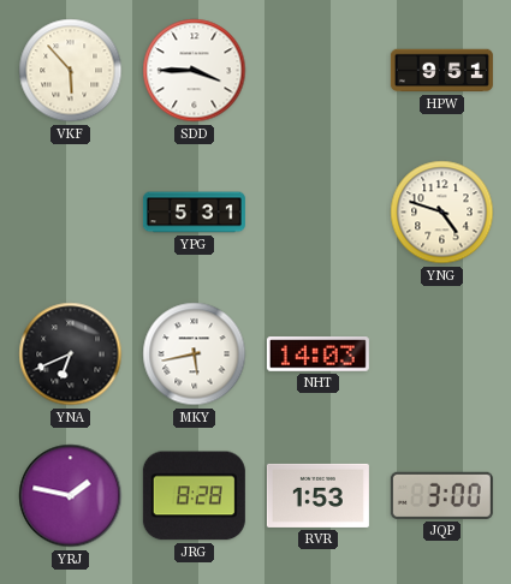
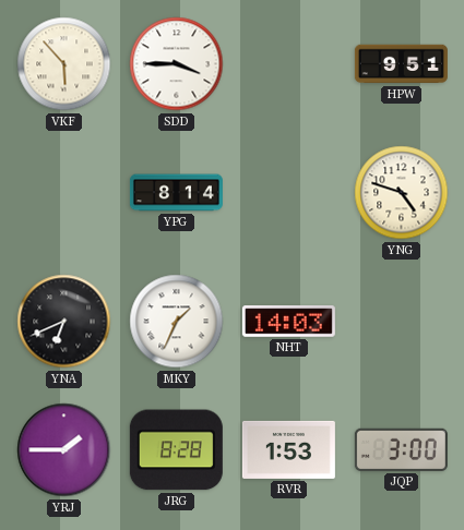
YPG: 5:31 -> 8:14 (176, 193)
MKY: 5:43 -> 1:34 (177, 322)
YRJ: 1:47 -> 1:45 (64, 450)
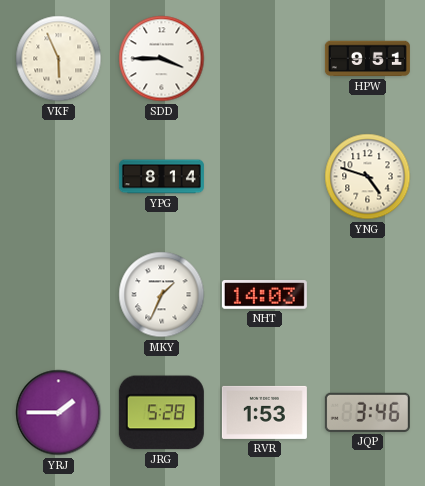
VKF: 5:53 -> 5:56 (59, 59)
YNA: 6:41 -> none (64, 322)
JRG: 8:28 -> 5:28 (161, 413)
JQP: 3:00 -> 3:46 (367, 412)
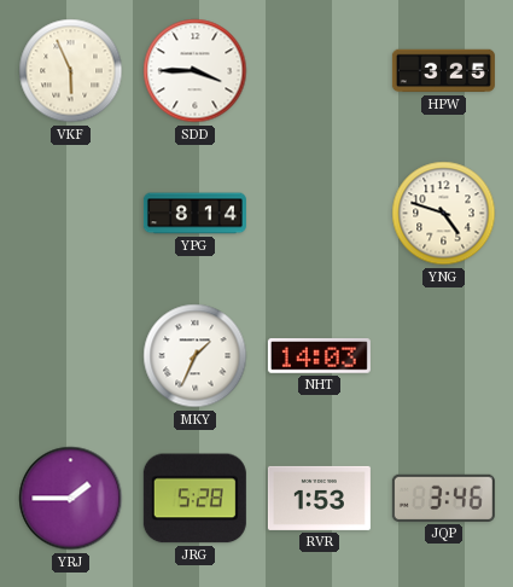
HPW: 9:51 -> 3:25 (443, 71)
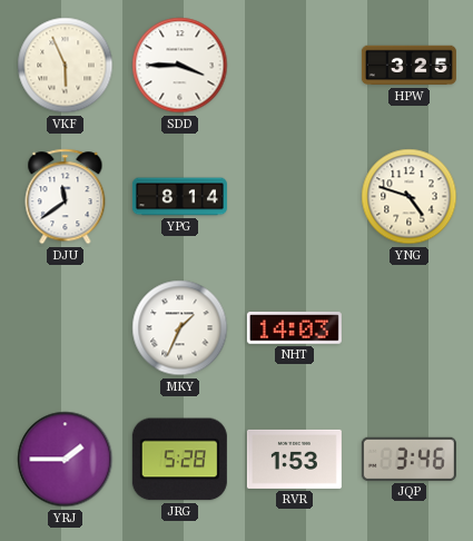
DJU: none -> 11:39 (66, 197)
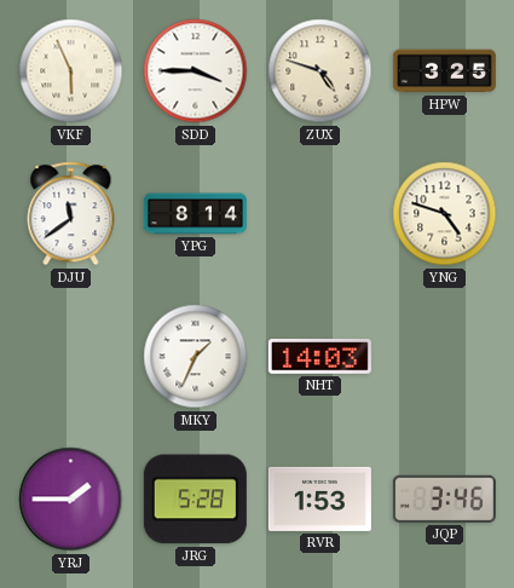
ZUX: none -> 4:48 (320, 71)
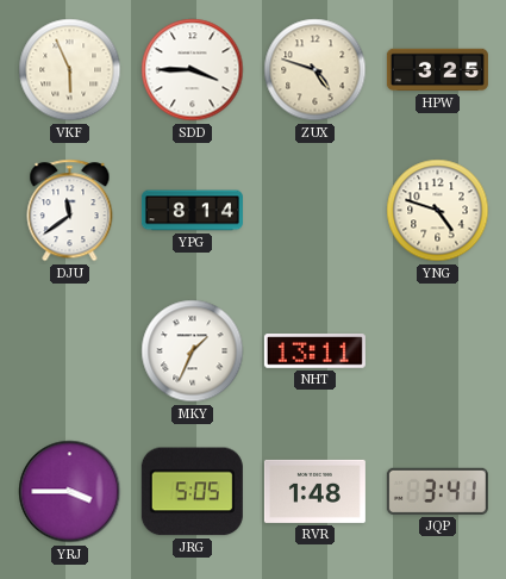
NHT: 14:03 -> 13:11 (314, 351)
YRJ: 1:45 -> 3:45 (70, 492)
JRG: 5:28 -> 5:05 (192, 492)
RVR: 1:53 -> 1:48 (314, 491)
JQP: 3:46 -> 3:41 (437, 491)
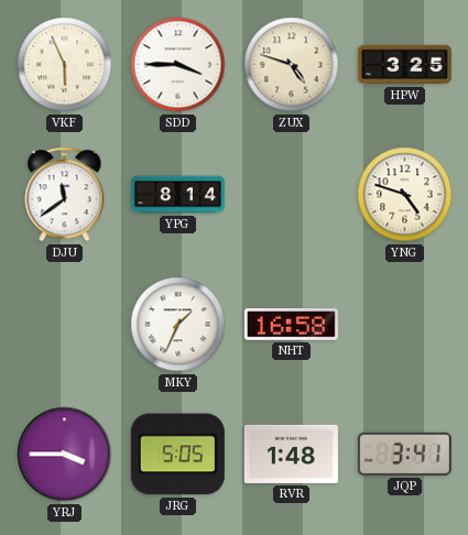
NHT: 13:11 -> 16:58 (291, 325)
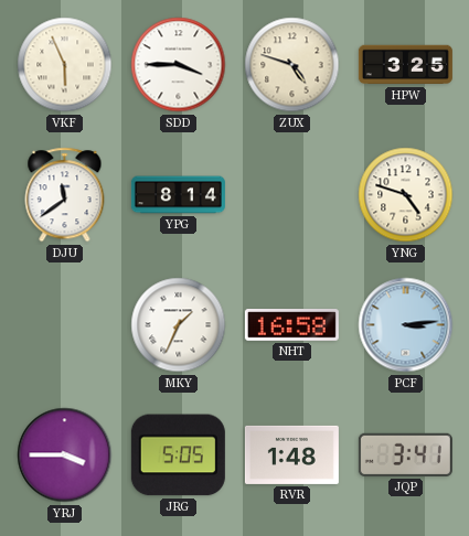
PCF: none -> 3:14 (406, 325)
